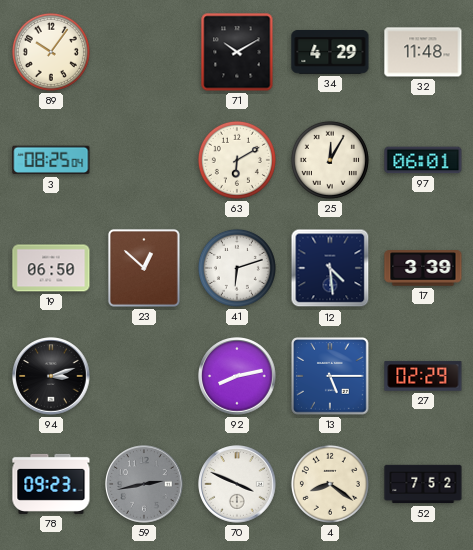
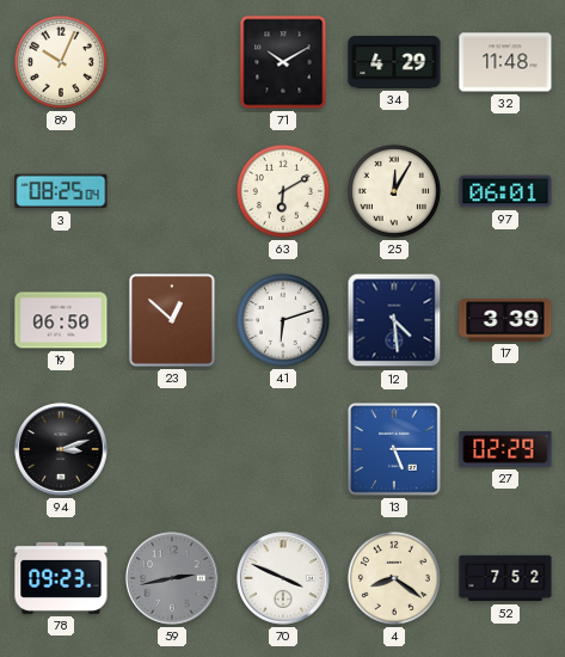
89: 10:06 -> 10:04 (61, 62)
92: 8:13 -> none (237, 376)
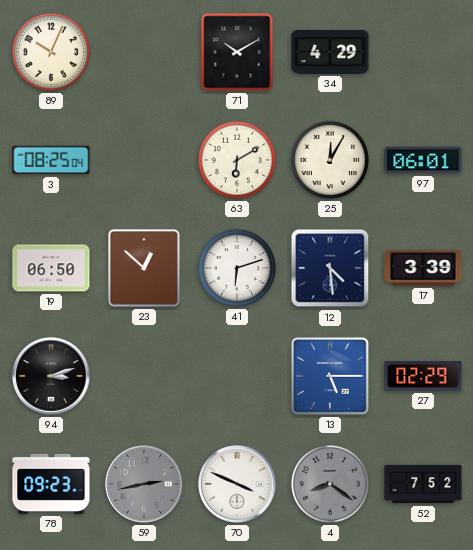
32: 11:48 -> none (505, 62)
4 dial: cream -> grey (330, 484)
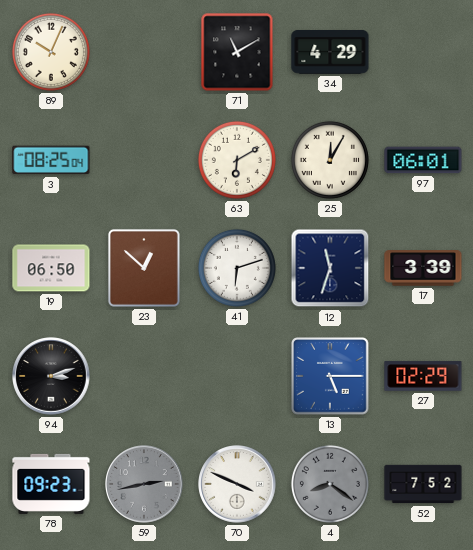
71: 10:10 -> 11:10 (237, 52)
12: 4:29 -> 11:33 (330, 268)
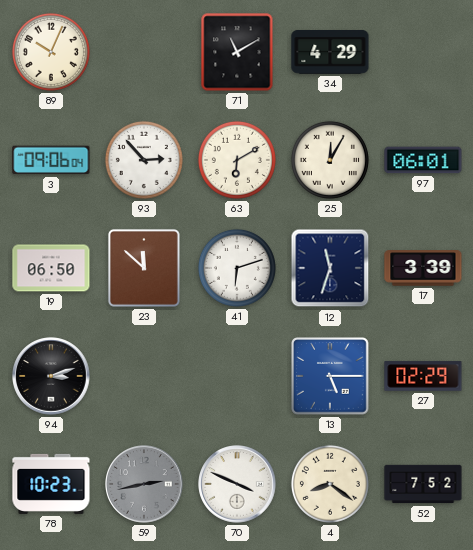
3: 08:25 -> 09:06 (51, 160)
93: none -> 2:53 (144, 160)
23: 12:52 -> 11:52 (144, 268)
78: 09:23 -> 10:23 (51, 484)
4 dial: grey -> cream (330, 484)
